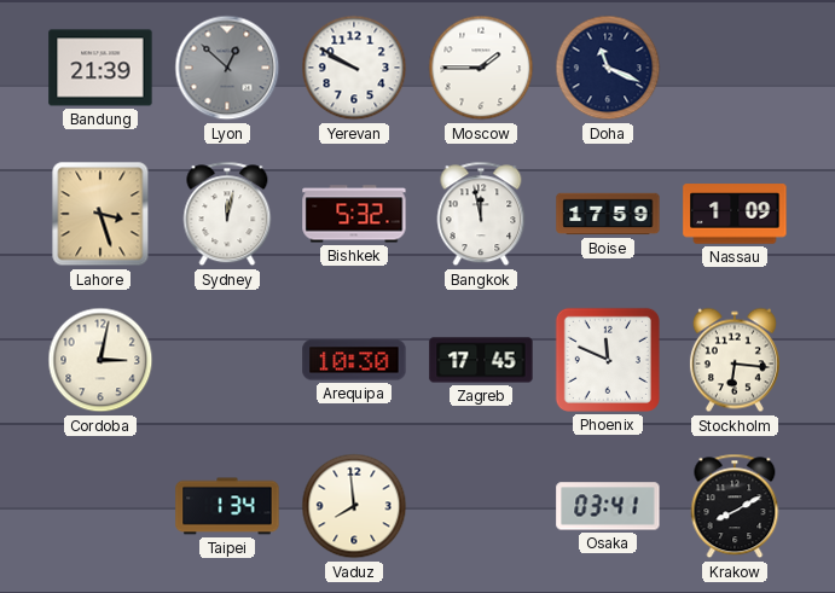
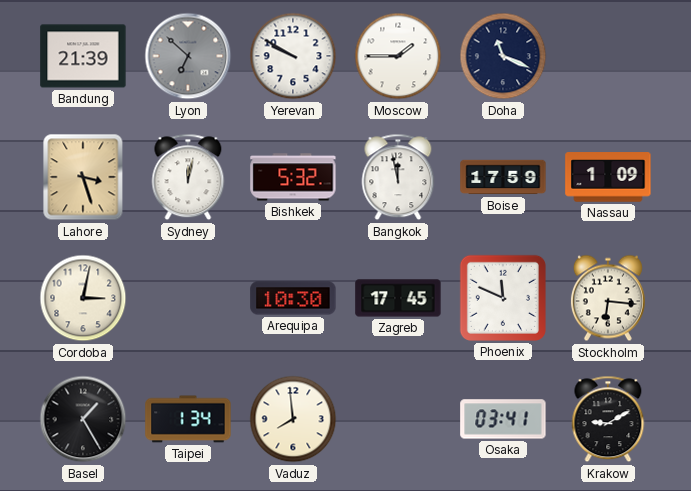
Lyon: 12:52 -> 6:52 (188, 56)
Basel: none -> 1:25 (83, 419)
Krakow: 8:10 -> 9:10 (608, 419)
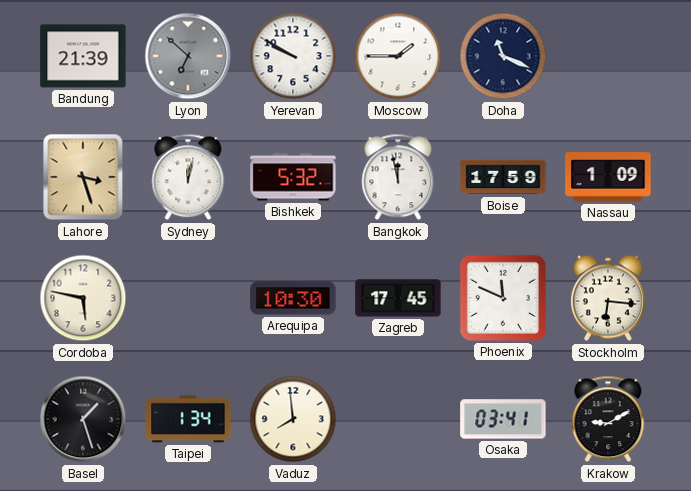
Cordoba: 3:02 -> 5:47 (83, 298)
Basel: 1:25 -> 1:27 (83, 419)
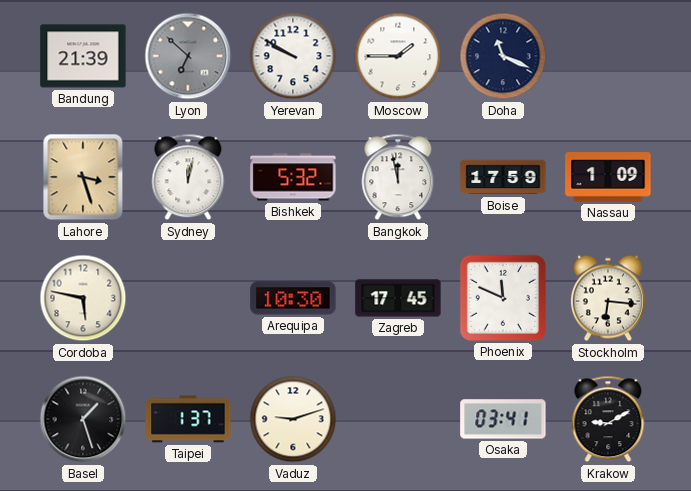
Taipei: 1:34 -> 1:37 (188, 419)
Vaduz: 7:59 -> 9:12 (293, 419)
